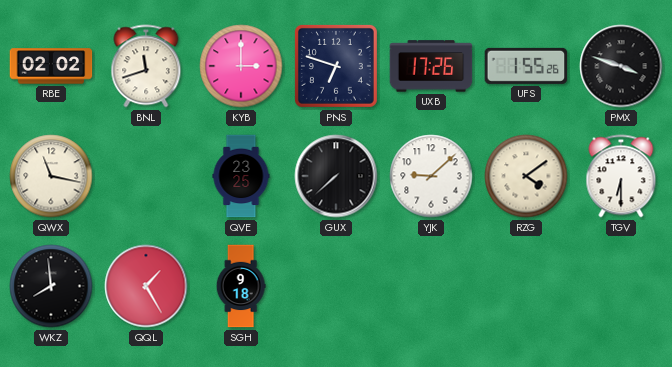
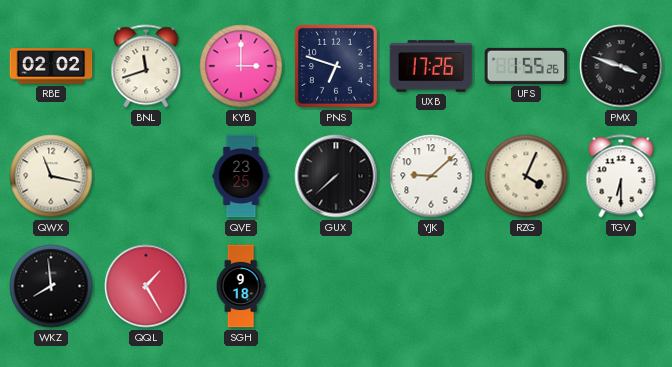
RZG: 4:09 -> 4:04 (526, 176)
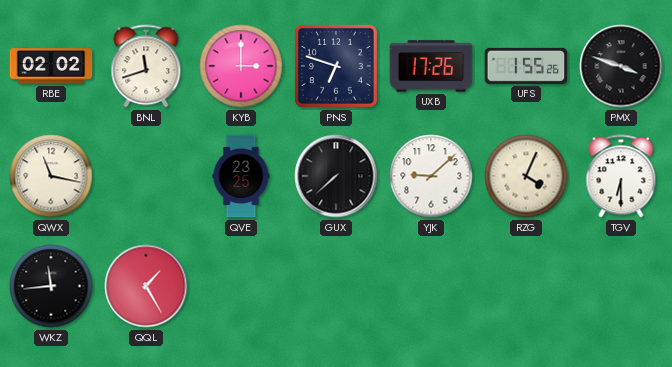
WKZ: 7:59 -> 11:44 (51, 286)
SGH: 9:18 -> none (241, 286)
